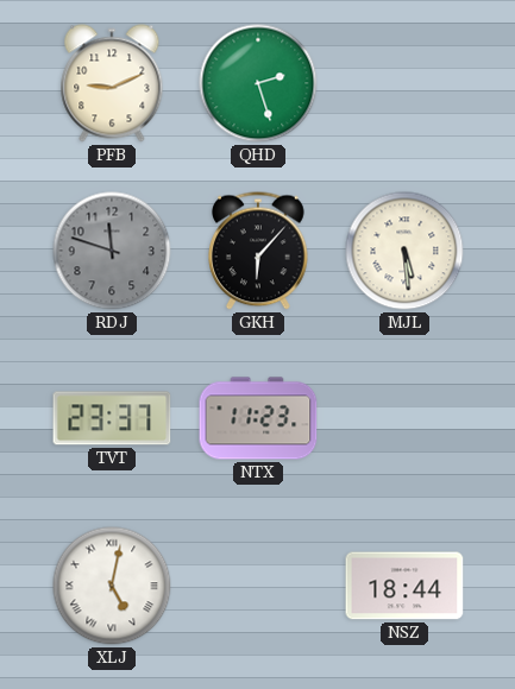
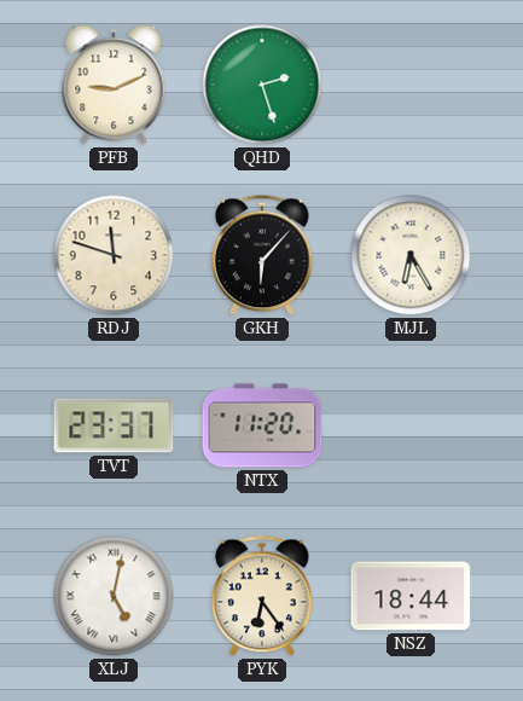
RDJ dial: grey -> cream (114, 255)
MJL: 5:29 -> 6:25 (411, 255)
NTX: 11:23 -> 11:20 (262, 425)
PYK: none -> 6:24 (263, 596)
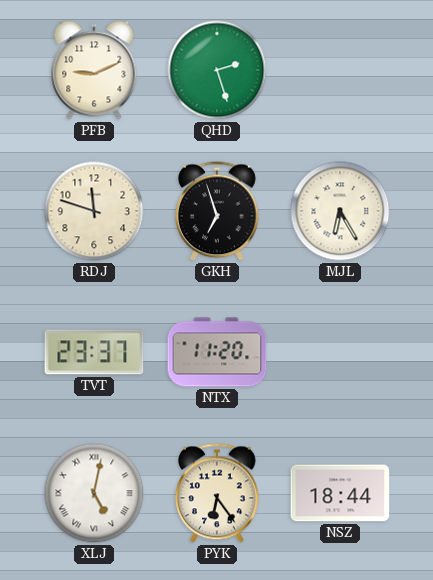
GKH: 6:07 -> 6:57 (218, 211)
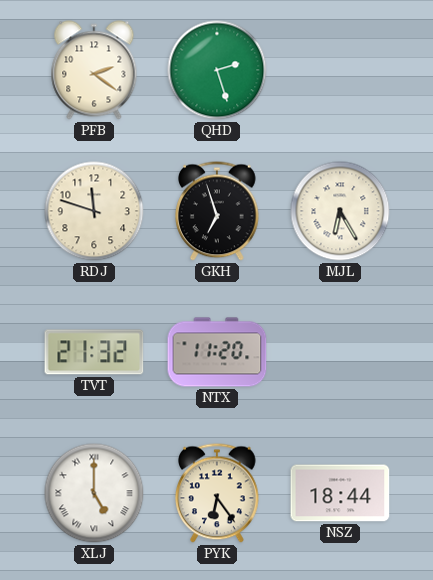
PFB: 9:11 -> 2:21 (94, 70)
TVT: 23:37 -> 21:32 (94, 352)
XLJ: 5:02 -> 5:00 (94, 493)
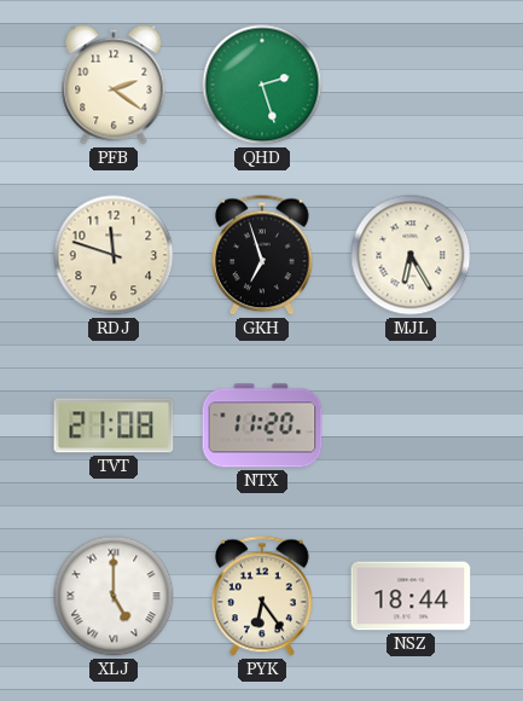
TVT: 21:32 -> 21:08 (114, 425)
